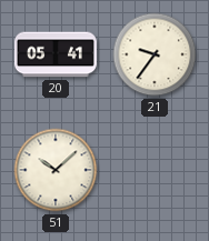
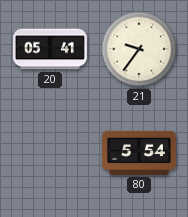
51: 10:08 -> none (56, 170)
80: none -> 5:54 (139, 153)
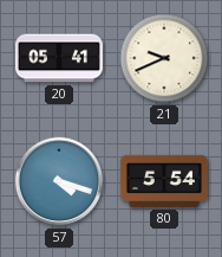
21: 9:36 -> 9:41 (164, 58)
57: none -> 4:18 (59, 181)
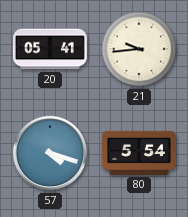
21: 9:41 -> 9:44 (139, 49)
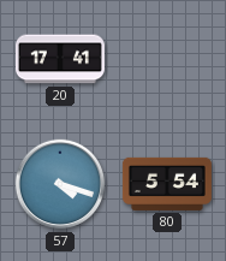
20: 05:41 -> 17:41 (60, 59)
21: 9:44 -> none (139, 49)
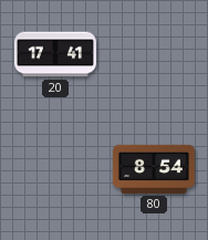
57: 4:18 -> none (60, 184)
80: 5:54 -> 8:54 (154, 169)
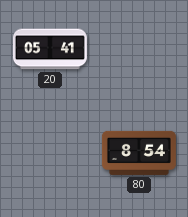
20: 17:41 -> 05:41 (50, 49)
